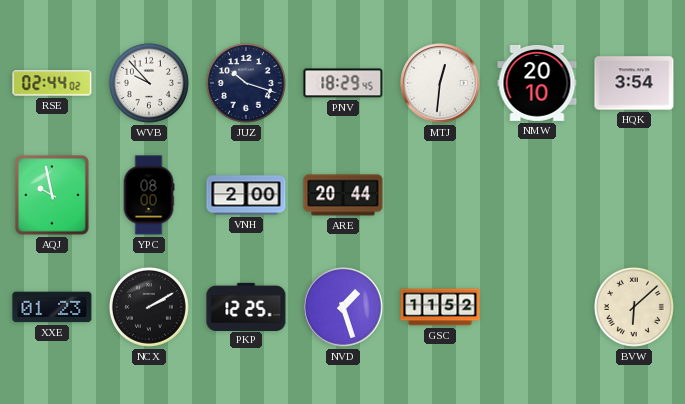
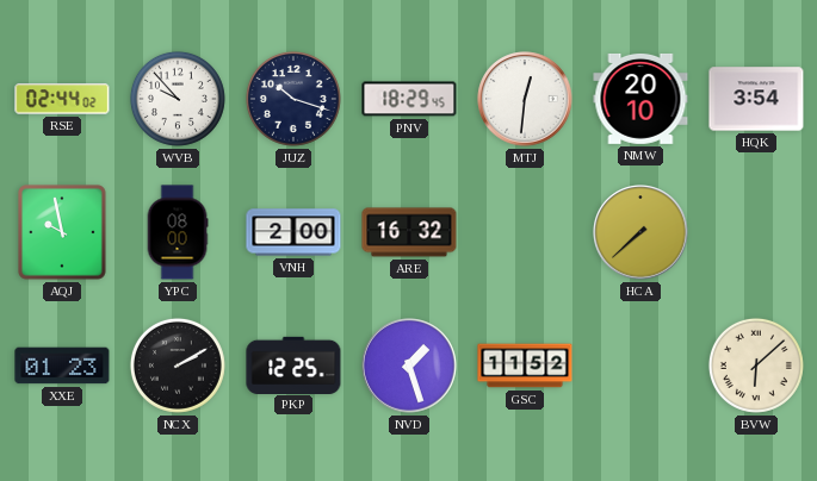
ARE: 20:44 -> 16:32 (409, 232)
HCA: none -> 7:38 (640, 232)
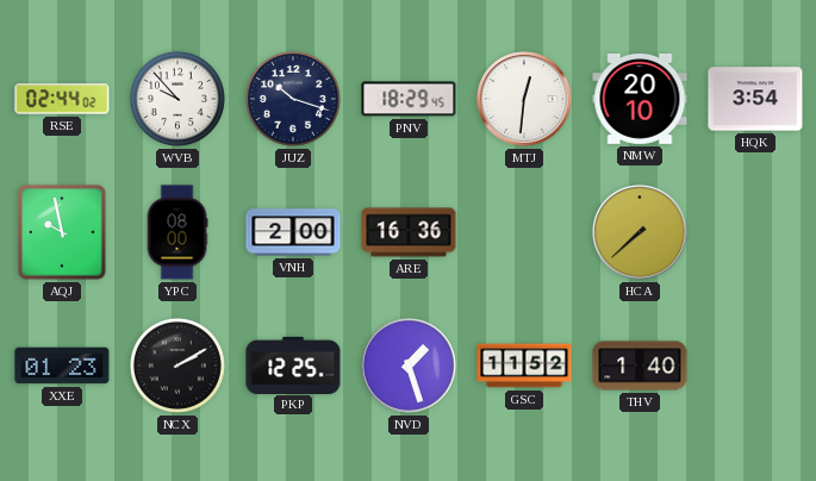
ARE: 16:32 -> 16:36 (409, 232)
THV: none -> 1:40 (640, 366)
BVW: 6:08 -> none (756, 366)
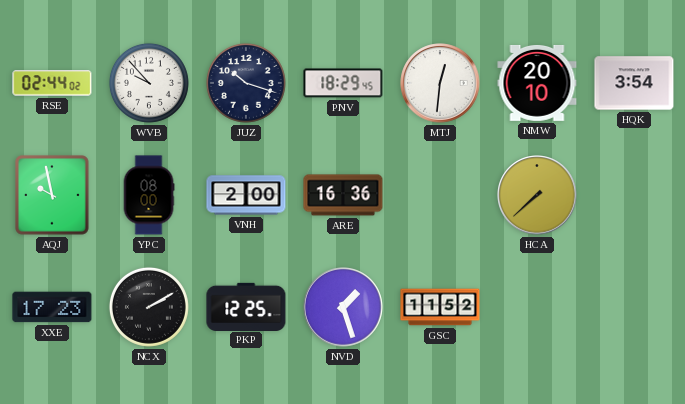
XXE: 01:23 -> 17:23 (52, 307)
THV: 1:40 -> none (640, 366)
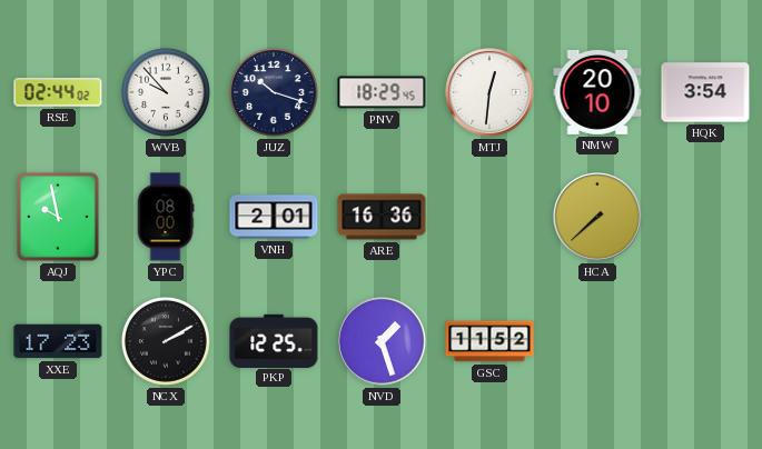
VNH: 2:00 -> 2:01 (274, 217)
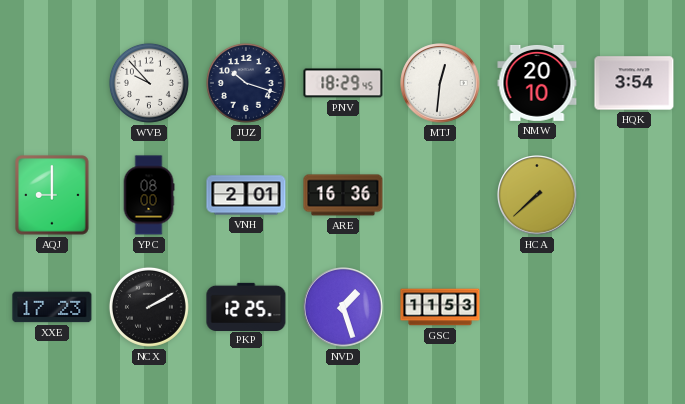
RSE: 02:44 -> none (58, 92)
AQJ: 9:58 -> 9:00 (53, 195)
GSC: 11:52 -> 11:53 (440, 307)
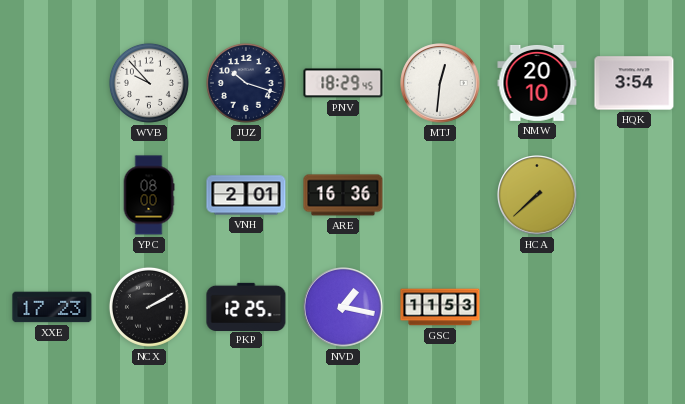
AQJ: 9:00 -> none (53, 195)
NVD: 1:27 -> 1:17 (343, 307)
